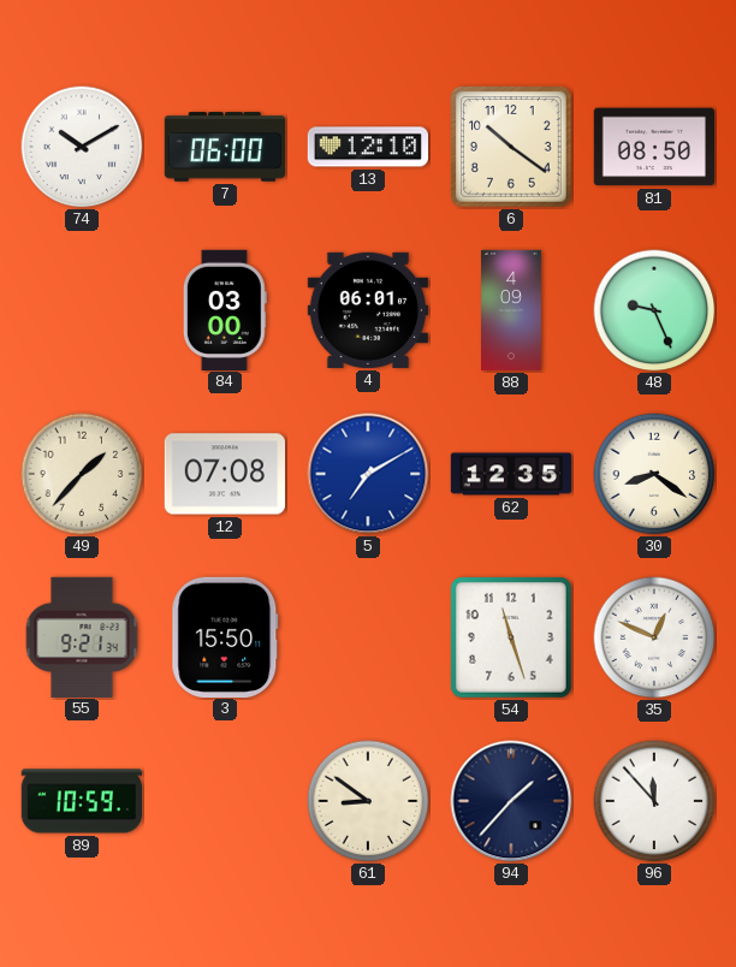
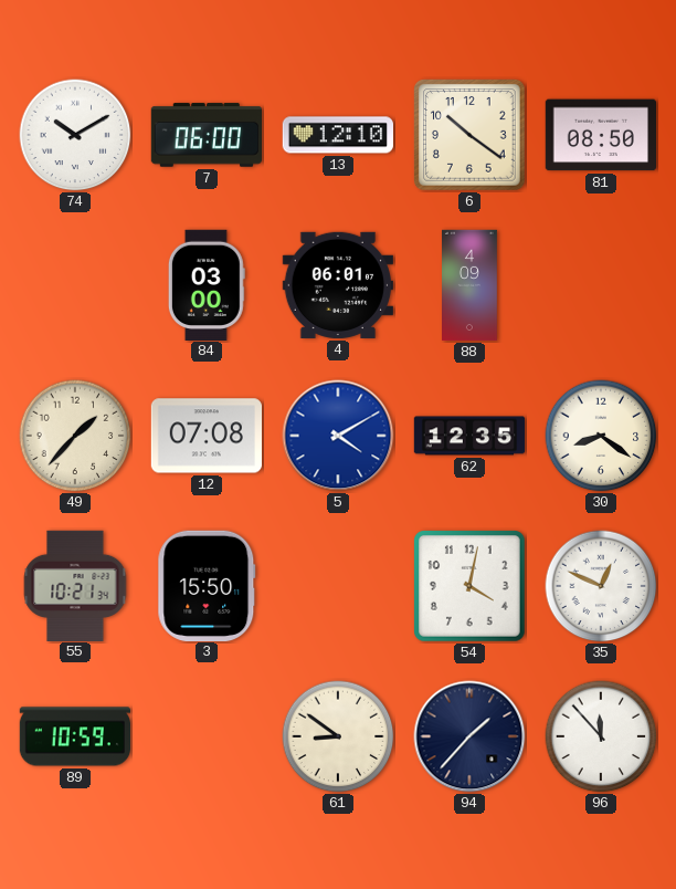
48: 9:26 -> none (654, 310)
5: 7:10 -> 4:10 (338, 436)
55: 9:21 -> 10:21 (75, 585)
54: 11:27 -> 4:02 (471, 587)
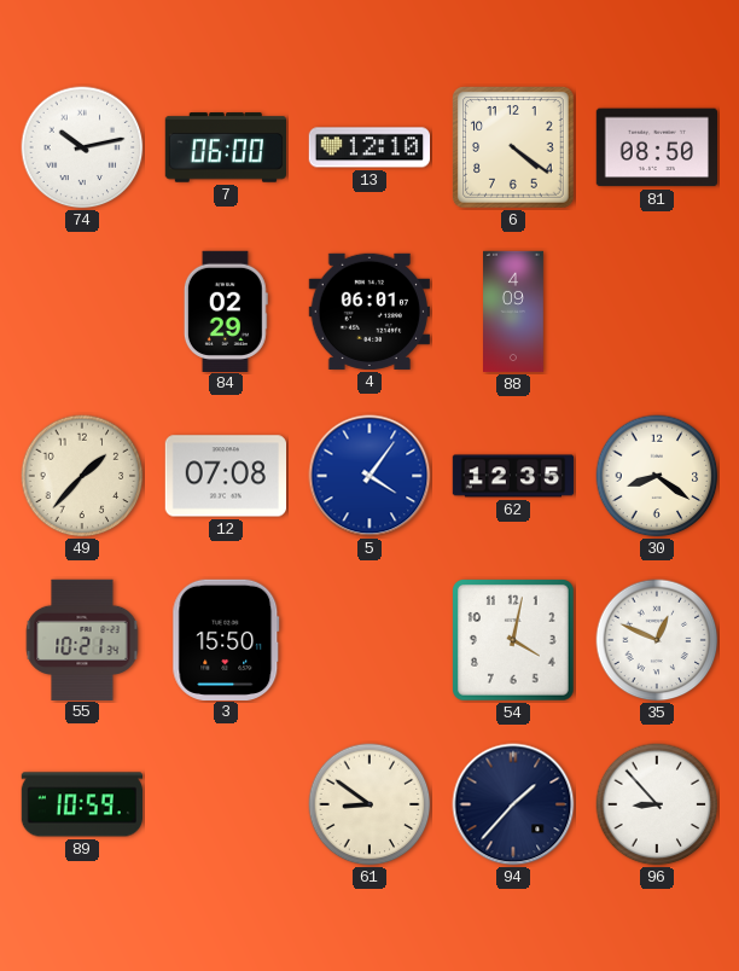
74: 10:10 -> 10:13 (82, 147)
6: 10:21 -> 4:21 (514, 149)
84: 03:00 -> 02:29 (226, 310)
5: 4:10 -> 4:06 (369, 476)
96: 11:53 -> 8:53 (657, 804)
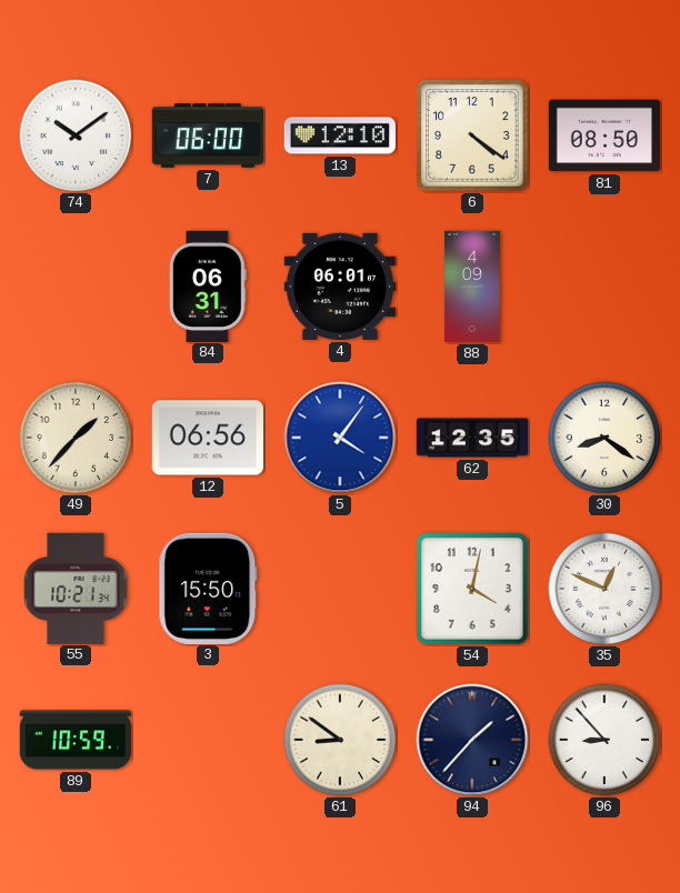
74: 10:13 -> 10:09 (76, 136)
84: 02:29 -> 06:31 (208, 285)
12: 07:08 -> 06:56 (207, 438)
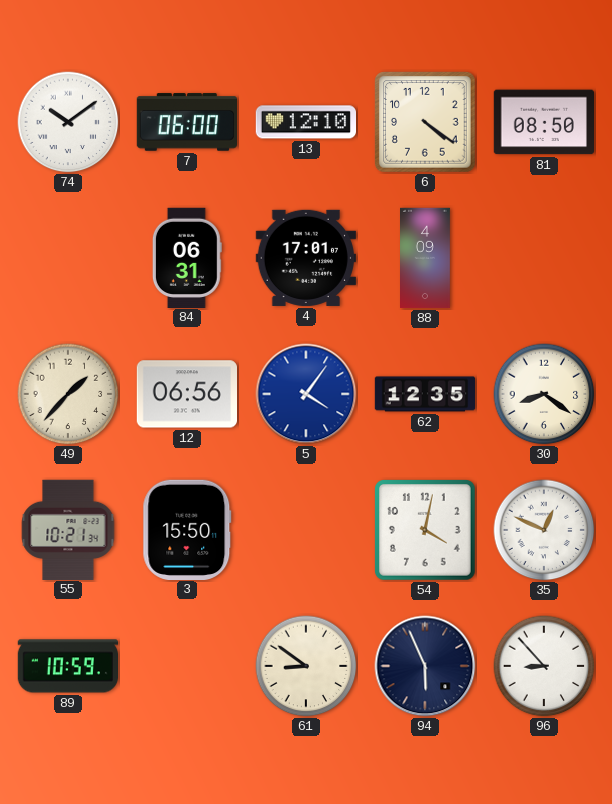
4: 06:01 -> 17:01 (306, 258)
94: 1:37 -> 5:56 (425, 666)
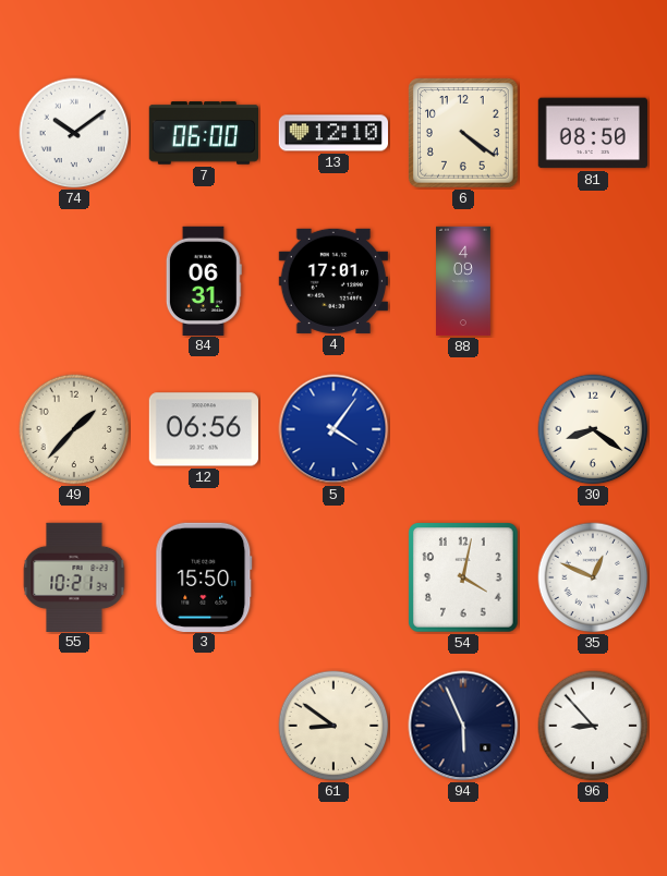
62: 12:35 -> none (425, 394)
89: 10:59 -> none (67, 666)
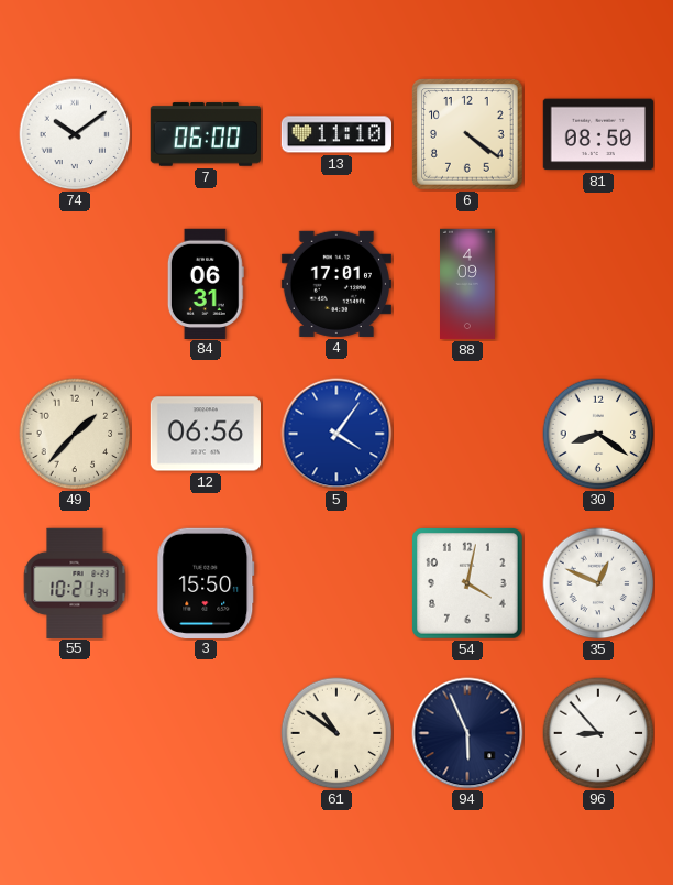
13: 12:10 -> 11:10 (335, 134)
61: 8:51 -> 10:51 (336, 733)
